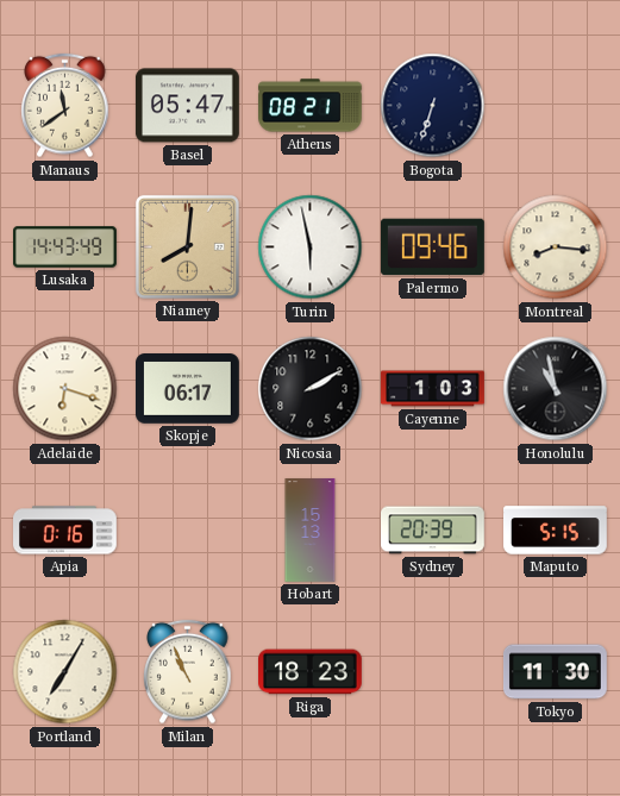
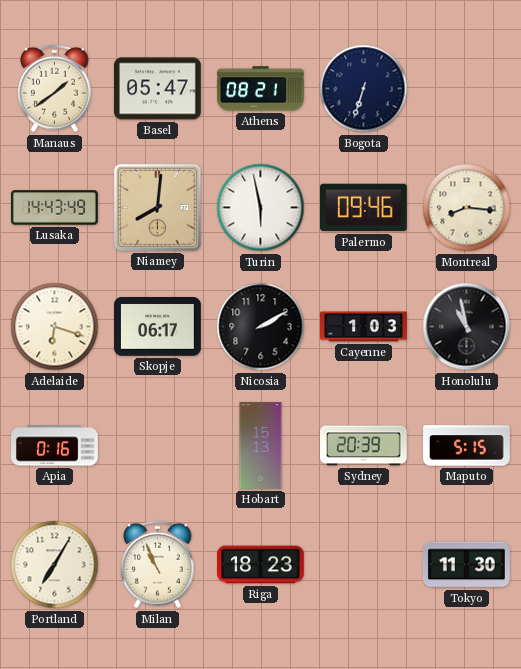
Manaus: 11:39 -> 1:39 (55, 89)
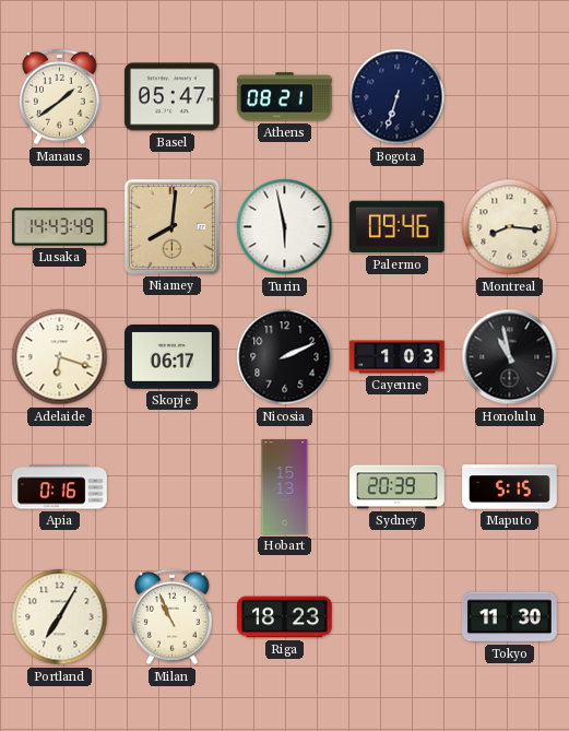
Nicosia: 2:10 -> 2:11 (285, 357)
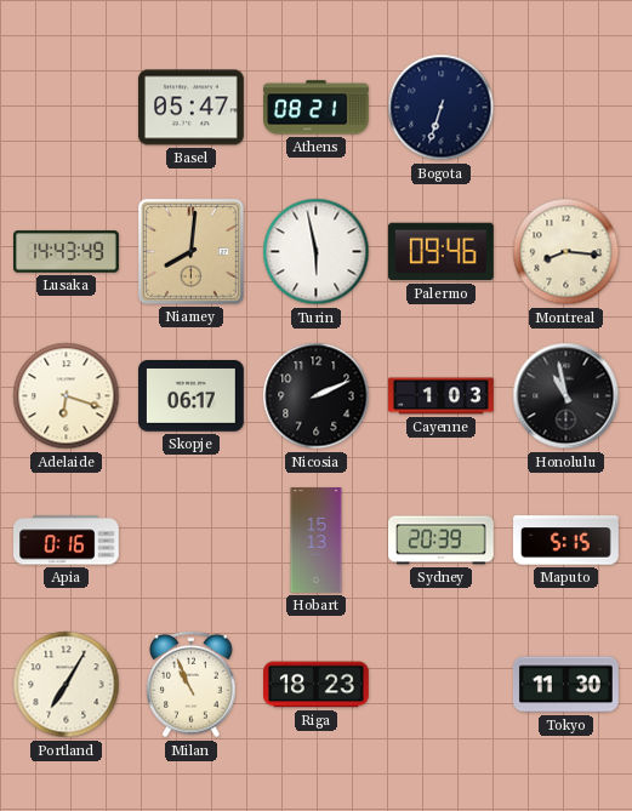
Manaus: 1:39 -> none (60, 97)
